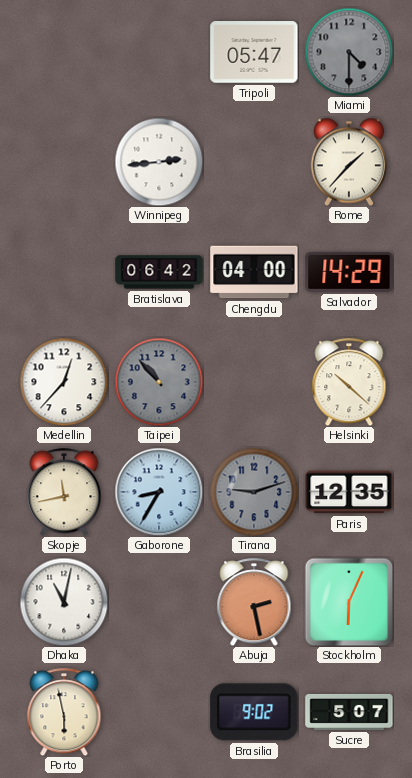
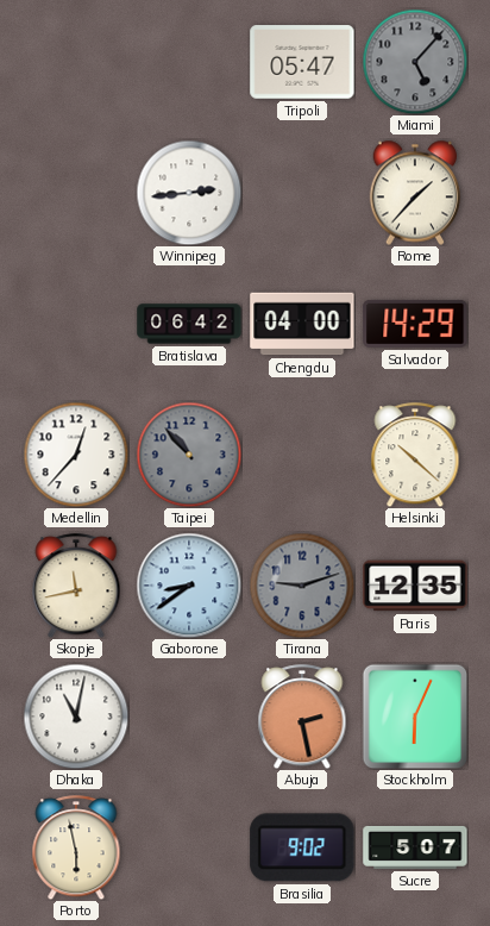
Miami: 4:30 -> 5:07 (415, 62)
Gaborone: 8:35 -> 8:39 (189, 586)
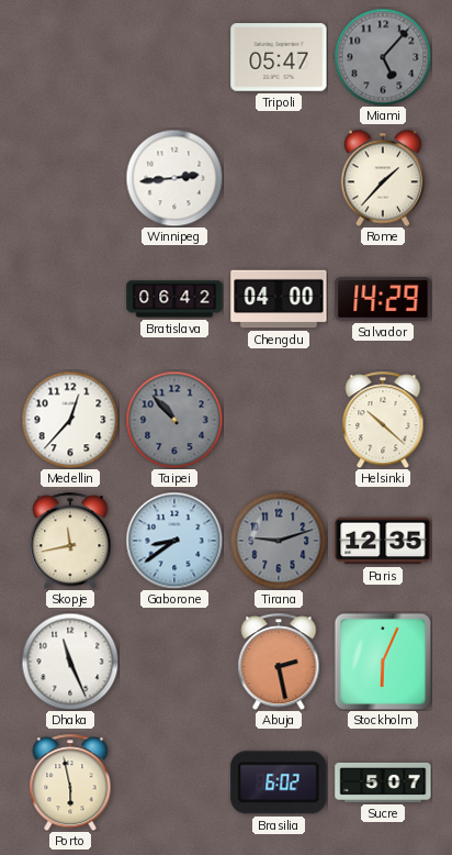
Dhaka: 11:02 -> 11:26 (70, 662)
Brasilia: 9:02 -> 6:02 (279, 782)
